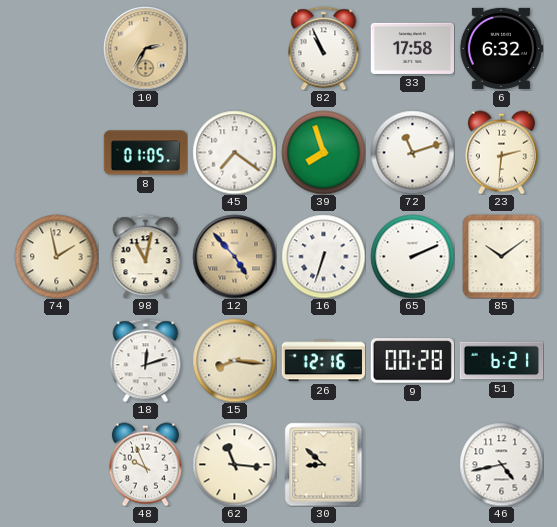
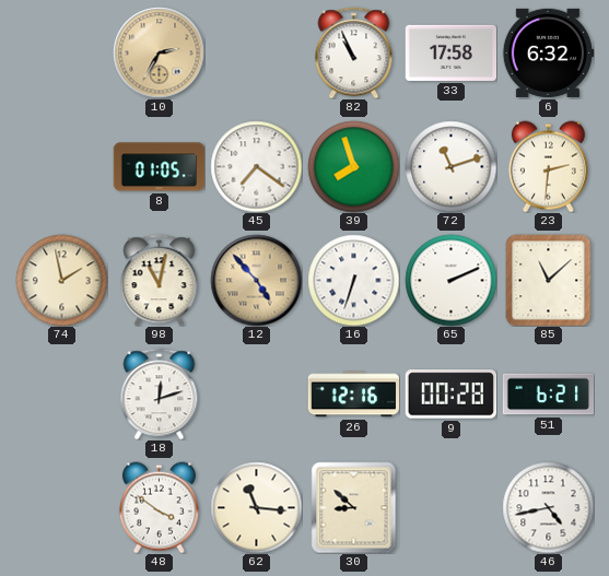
85: 10:09 -> 11:08 (549, 280)
15: 8:16 -> none (234, 360)
48: 9:56 -> 3:51 (159, 507)
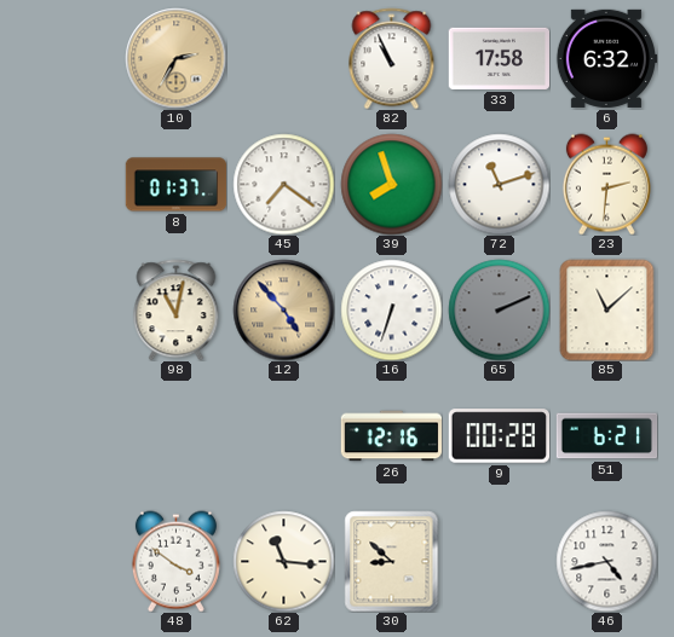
8: 01:05 -> 01:37 (175, 185)
74: 1:58 -> none (61, 280)
65 dial: white -> grey (499, 309)
18: 12:12 -> none (160, 393)
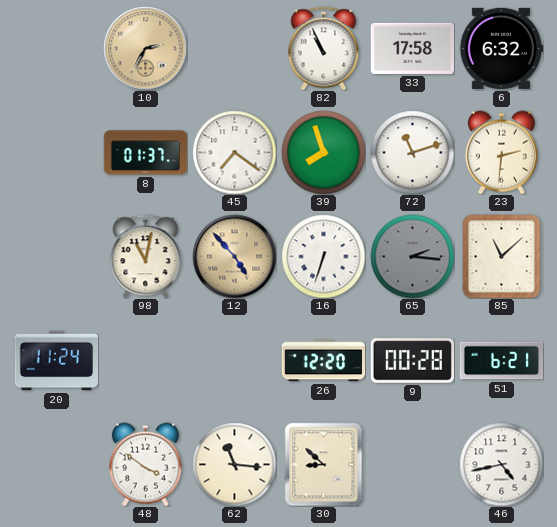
65: 2:11 -> 2:16 (412, 256)
20: none -> 11:24 (56, 361)
26: 12:16 -> 12:20 (323, 361)
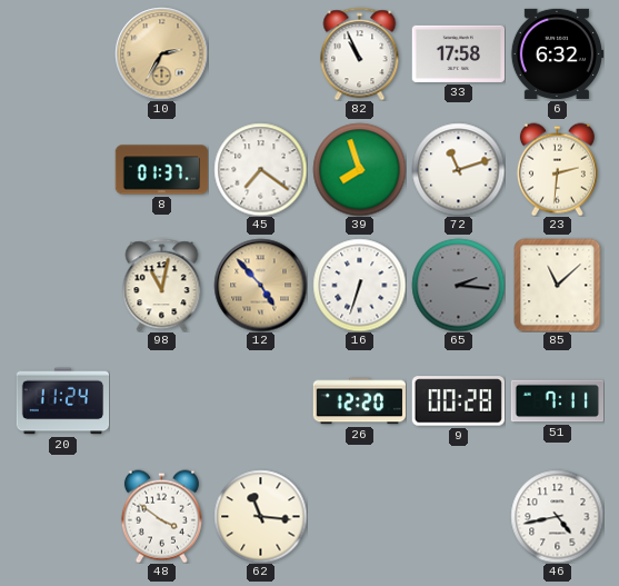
51: 6:21 -> 7:11 (557, 401)
30: 8:52 -> none (324, 464)
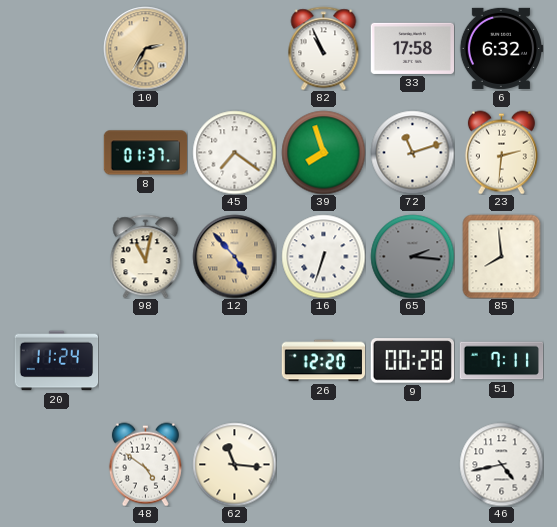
85: 11:08 -> 7:59 (502, 256)
48: 3:51 -> 4:51 (145, 464)
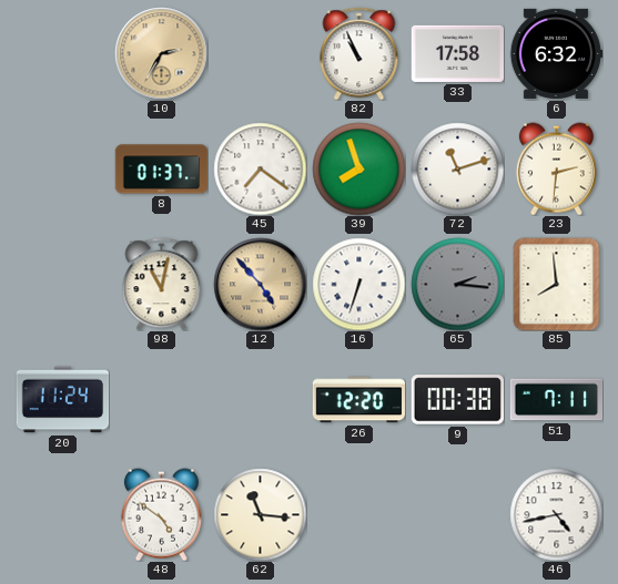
9: 00:28 -> 00:38 (457, 400)
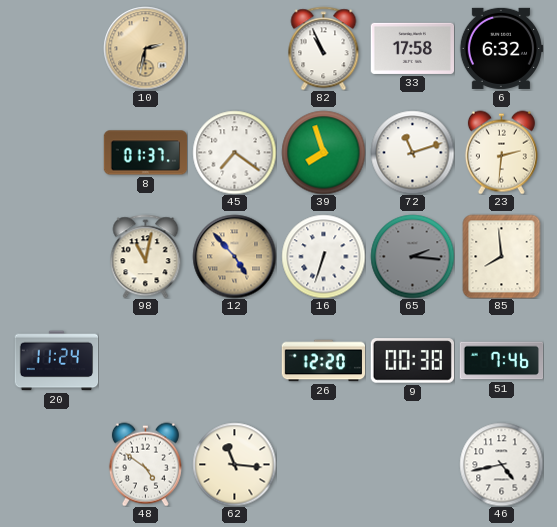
10: 2:35 -> 2:32 (145, 48)
51: 7:11 -> 7:46 (501, 361)
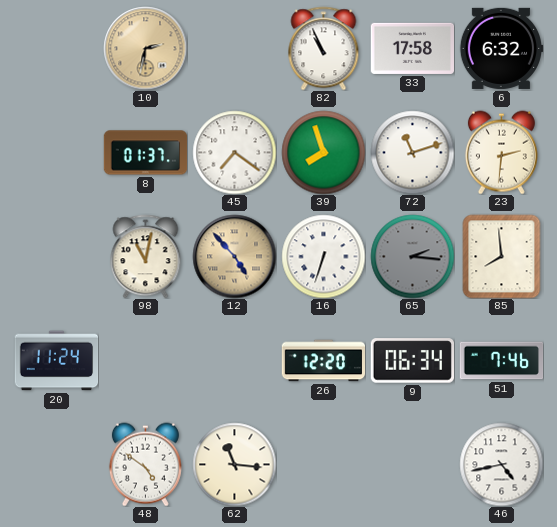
9: 00:38 -> 06:34 (412, 361)
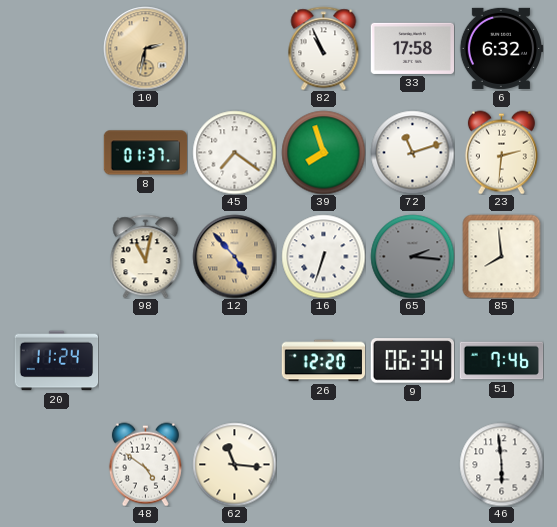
46: 4:43 -> 5:59 (501, 464)
